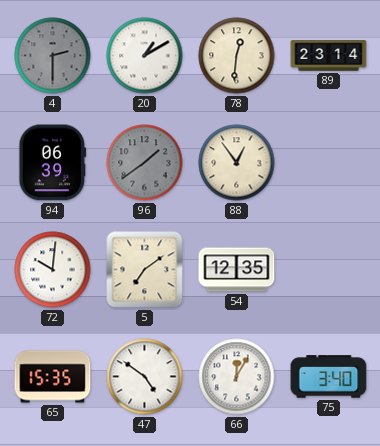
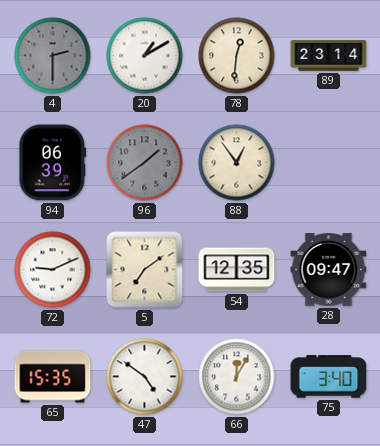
72: 10:01 -> 9:11 (53, 270)
28: none -> 09:47 (329, 270)
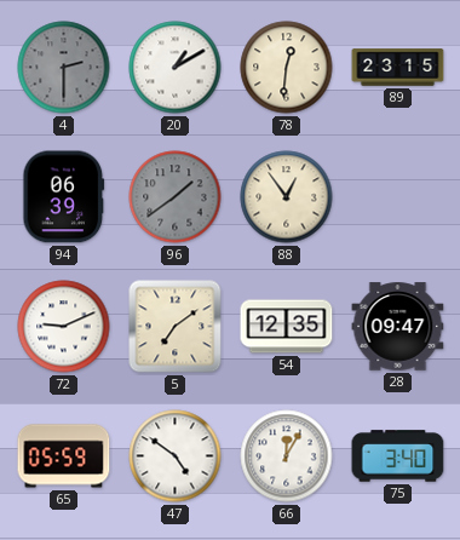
89: 23:14 -> 23:15 (398, 68)
65: 15:35 -> 05:59 (64, 456)
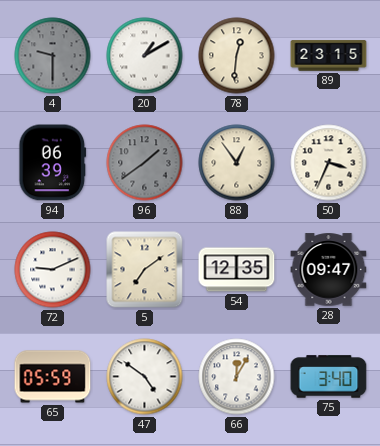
4: 2:30 -> 9:30 (53, 56)
50: none -> 3:34 (329, 163)
